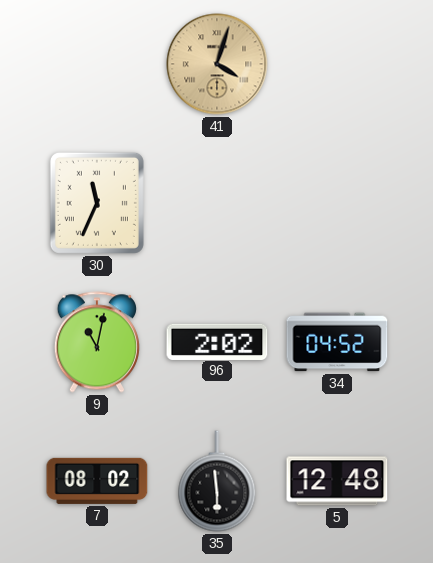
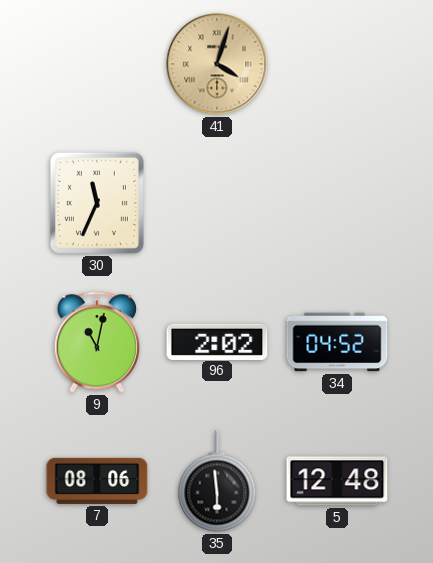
7: 08:02 -> 08:06 (97, 481)
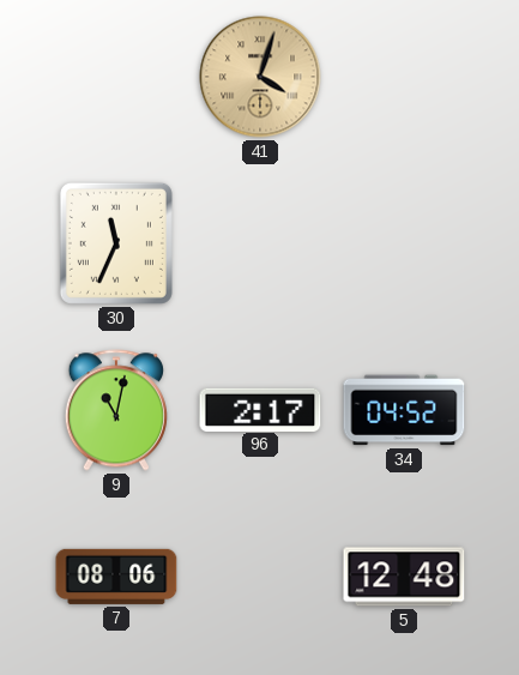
96: 2:02 -> 2:17 (260, 409)
35: 5:59 -> none (217, 481)
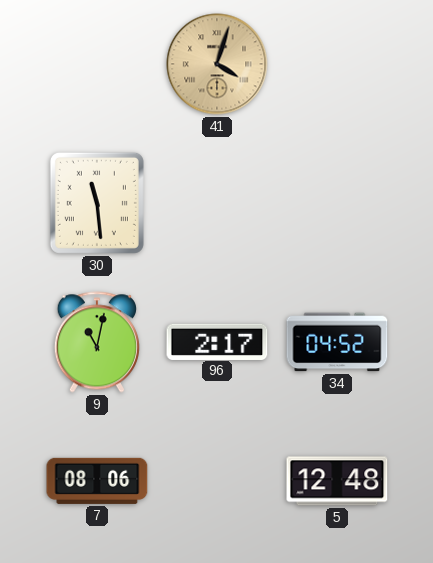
30: 11:34 -> 11:29 (97, 203)
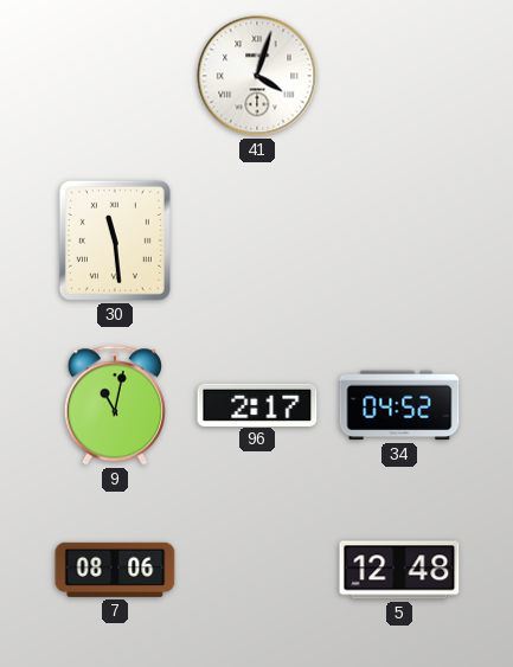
41 dial: champagne -> white (257, 76)
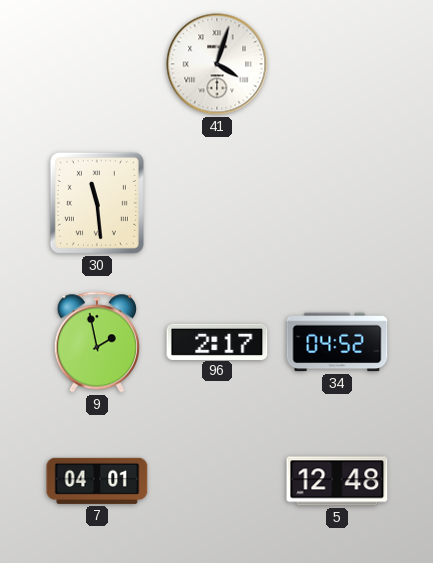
9: 11:02 -> 1:58 (97, 342)
7: 08:06 -> 04:01 (97, 481)
